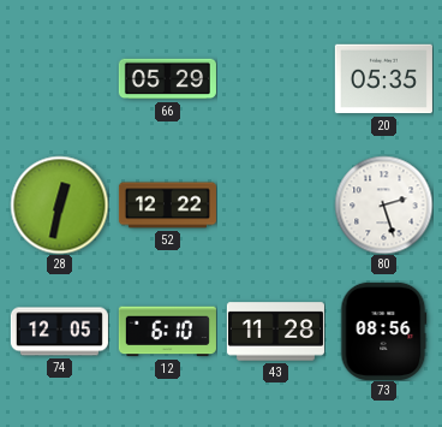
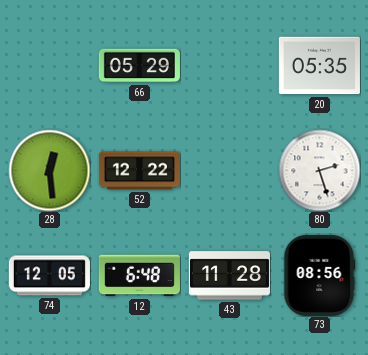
28: 12:32 -> 12:29 (49, 170)
12: 6:10 -> 6:48 (139, 276)
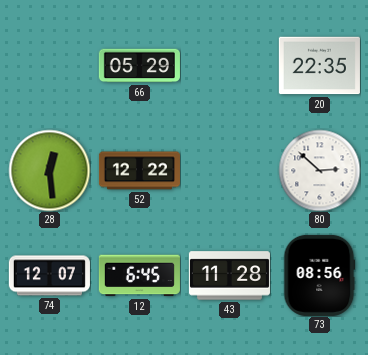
20: 05:35 -> 22:35 (319, 66)
80: 2:27 -> 2:52 (319, 170)
74: 12:05 -> 12:07 (49, 276)
12: 6:48 -> 6:45 (139, 276)
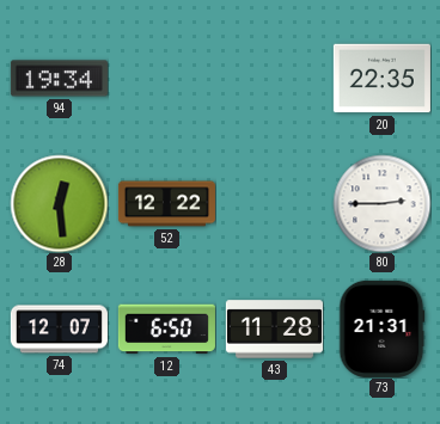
94: none -> 19:34 (59, 79)
66: 05:29 -> none (139, 66)
80: 2:52 -> 2:45 (381, 203)
12: 6:45 -> 6:50 (166, 330)
73: 08:56 -> 21:31 (381, 328)
